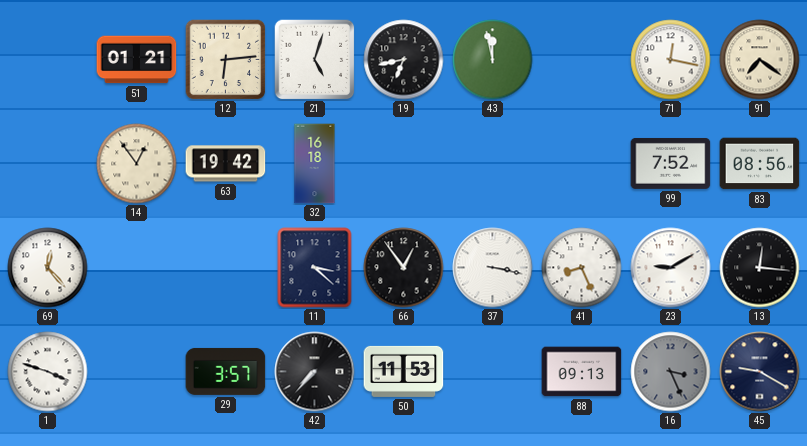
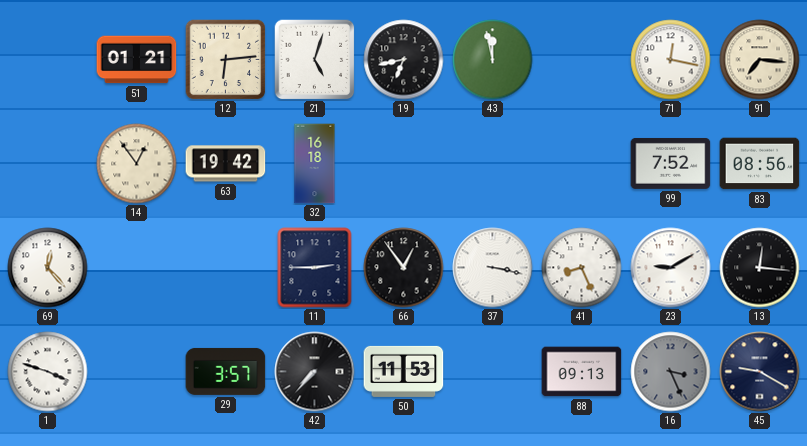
91: 7:21 -> 7:16 (760, 60)
11: 3:22 -> 2:45 (315, 268)
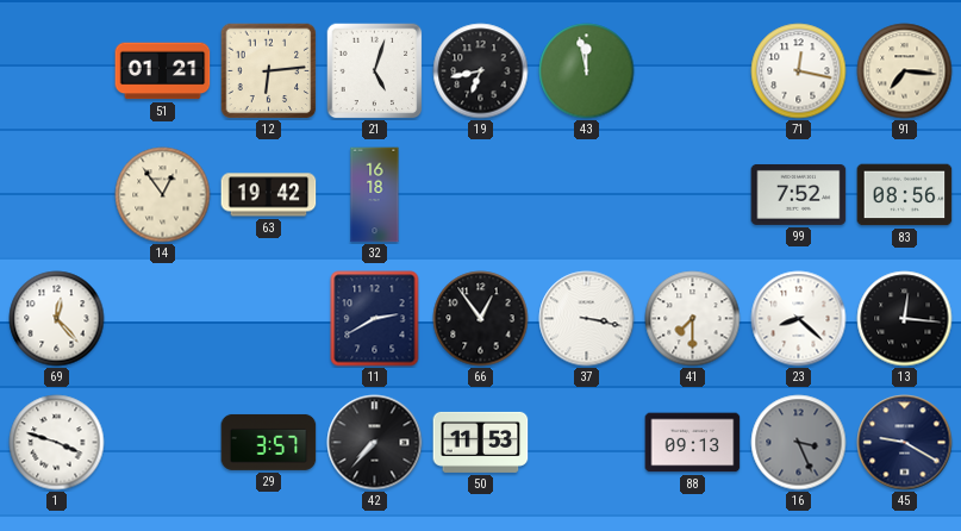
11: 2:45 -> 2:40 (375, 319)
41: 8:26 -> 7:30 (693, 319)
23: 9:10 -> 8:22 (799, 319)
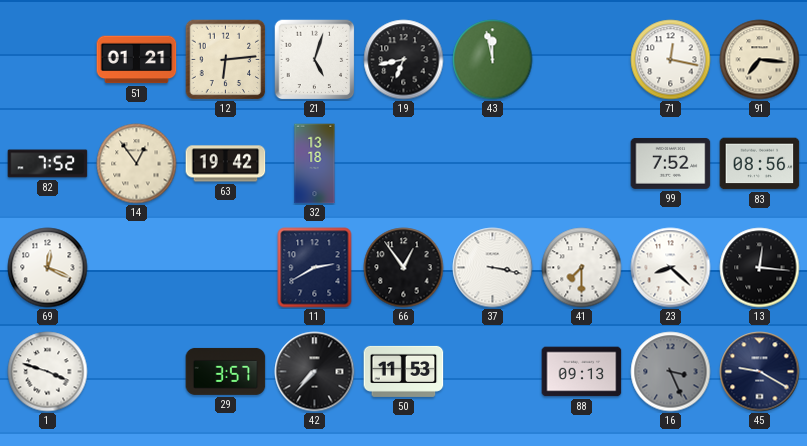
82: none -> 7:52 (48, 164)
32: 16:18 -> 13:18 (315, 164)
69: 12:23 -> 12:19 (48, 268)
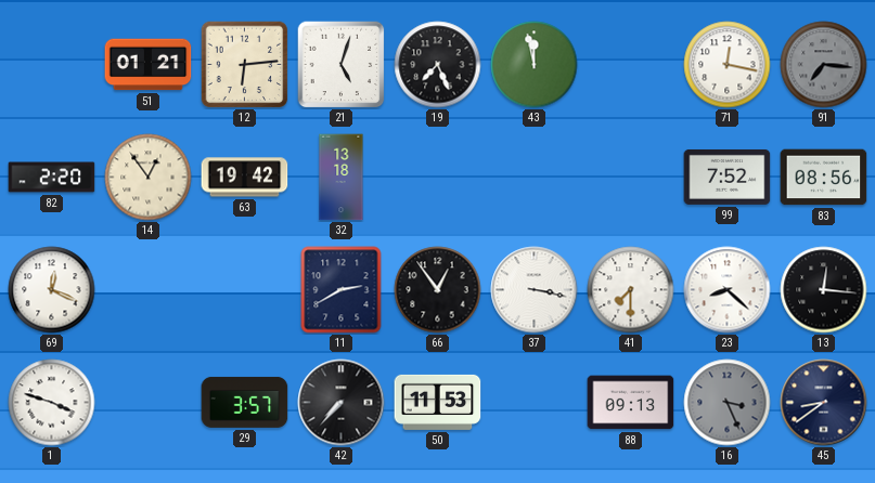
19: 6:43 -> 7:26 (438, 65)
91 dial: cream -> grey (824, 65)
82: 7:52 -> 2:20 (52, 178)
45: 9:20 -> 8:39 (824, 403)
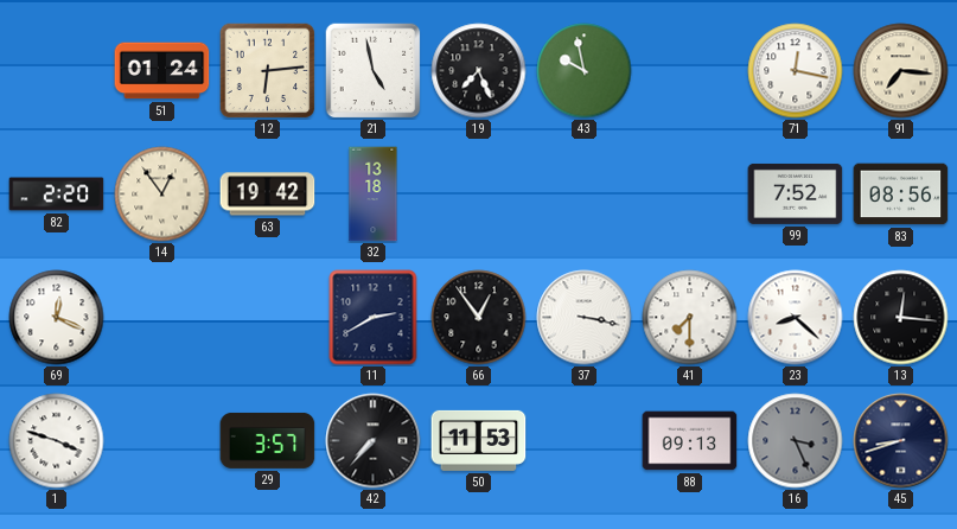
51: 01:21 -> 01:24 (162, 71)
21: 5:03 -> 4:58 (372, 70)
43: 11:58 -> 9:58 (585, 71)
91 dial: grey -> cream (901, 71)
45: 8:39 -> 8:42 (901, 441)
